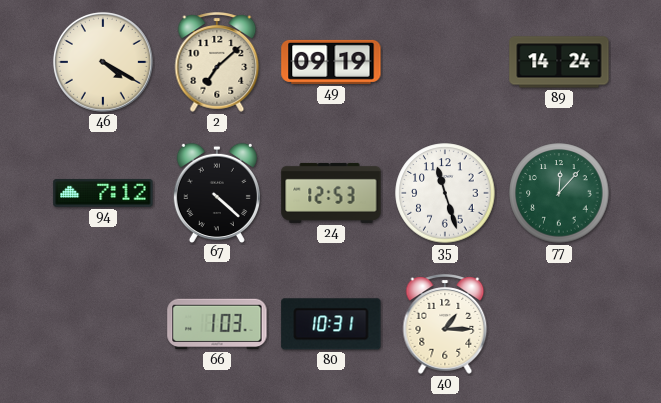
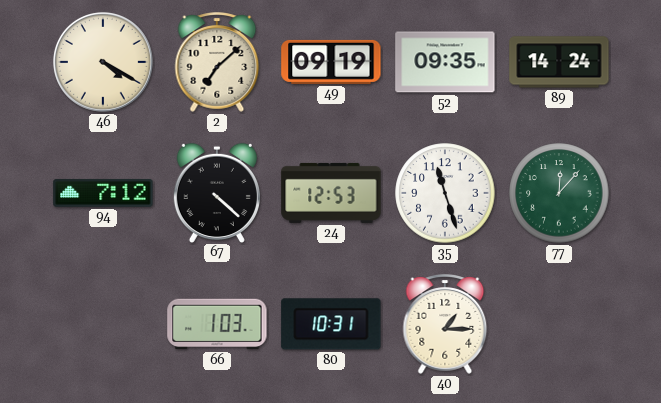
52: none -> 09:35 (445, 62)
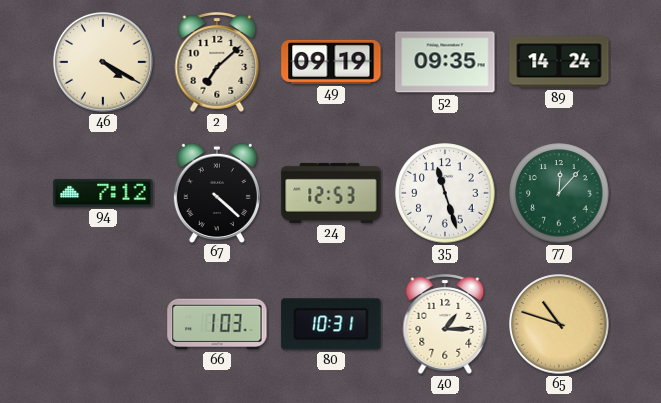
65: none -> 10:48 (559, 324)
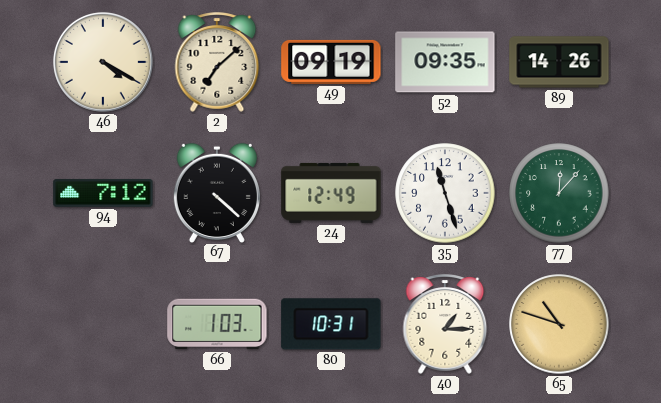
89: 14:24 -> 14:26 (559, 62)
24: 12:53 -> 12:49 (331, 193)
